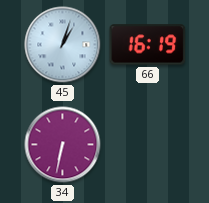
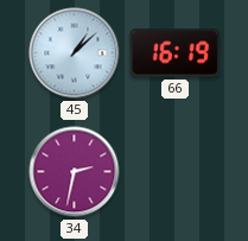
45: 1:03 -> 1:08 (75, 53)
34: 6:32 -> 2:32 (75, 172)
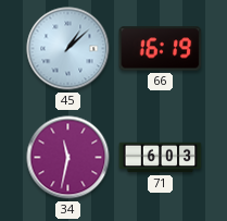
34: 2:32 -> 11:32 (68, 158)
71: none -> 6:03 (161, 158)
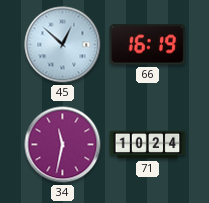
45: 1:08 -> 12:52 (63, 45)
71: 6:03 -> 10:24 (148, 145)
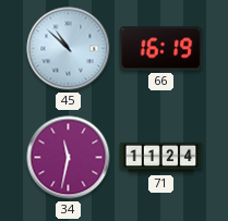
45: 12:52 -> 10:52 (69, 49)
71: 10:24 -> 11:24 (161, 158)
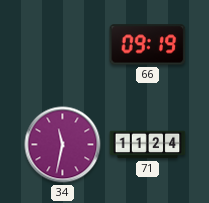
45: 10:52 -> none (69, 49)
66: 16:19 -> 09:19 (148, 45)
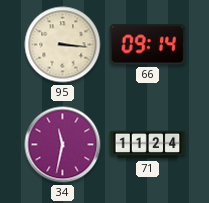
95: none -> 3:16 (63, 45)
66: 09:19 -> 09:14 (148, 45)
